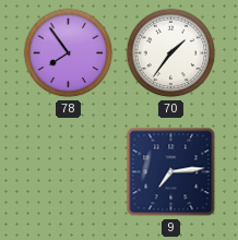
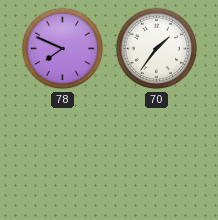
78: 7:54 -> 7:49 (63, 49)
9: 7:14 -> none (171, 172)
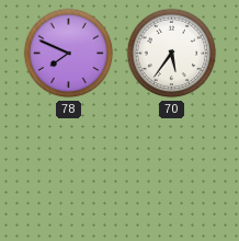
70: 1:36 -> 5:36 (172, 54)
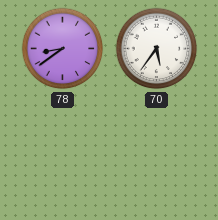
78: 7:49 -> 8:39 (63, 49)
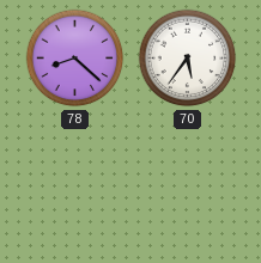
78: 8:39 -> 8:22 (75, 59)
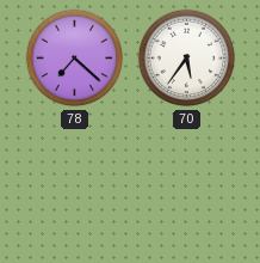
78: 8:22 -> 7:22 (75, 59)
